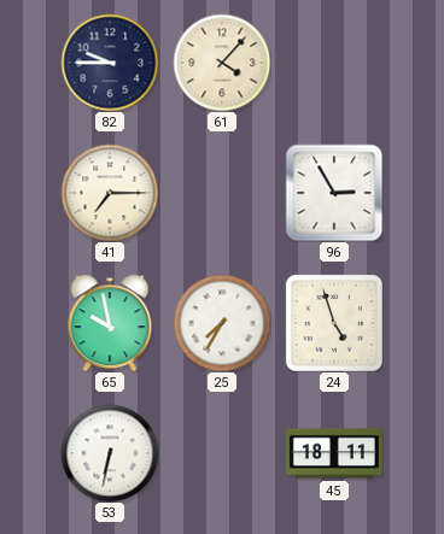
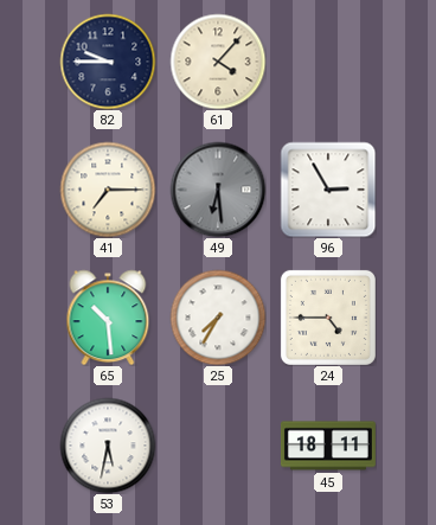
49: none -> 6:29 (218, 190)
65: 9:58 -> 10:29 (108, 318)
24: 4:57 -> 4:45 (328, 318)
53: 6:32 -> 5:32 (108, 446)
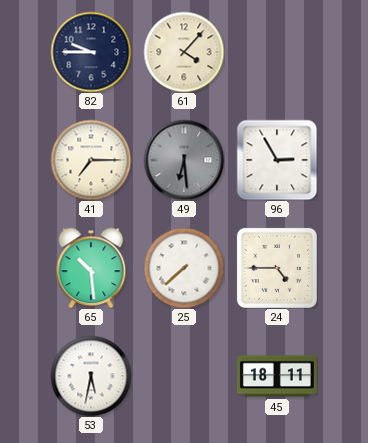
25: 7:35 -> 7:38 (184, 268)
